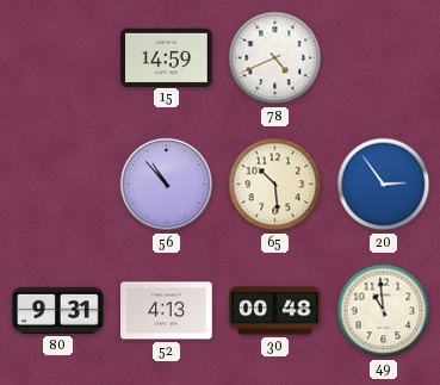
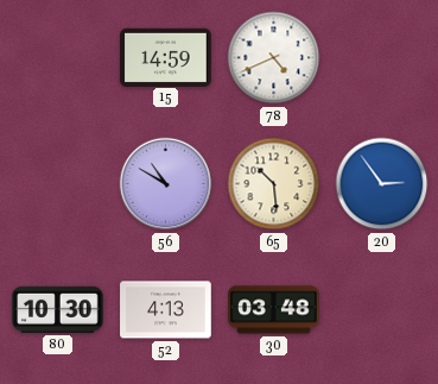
56: 10:53 -> 10:50 (166, 184)
80: 9:31 -> 10:30 (58, 309)
30: 00:48 -> 03:48 (274, 310)
49: 10:59 -> none (384, 311)
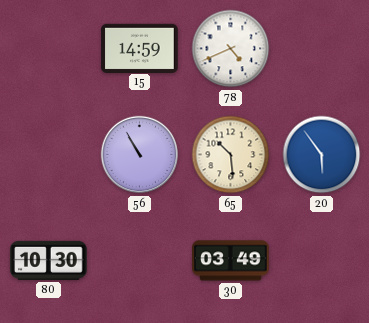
56: 10:50 -> 10:55 (140, 155)
20: 2:54 -> 5:54 (322, 155)
52: 4:13 -> none (166, 310)
30: 03:48 -> 03:49 (231, 261)
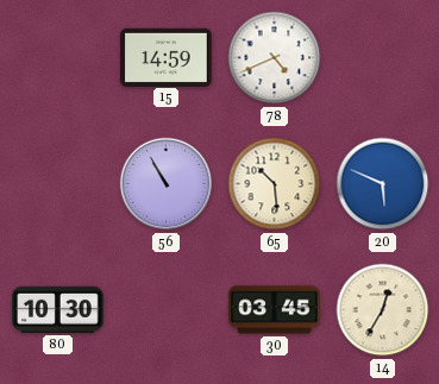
20: 5:54 -> 5:49 (383, 184)
30: 03:49 -> 03:45 (275, 310)
14: none -> 12:35 (383, 310)
